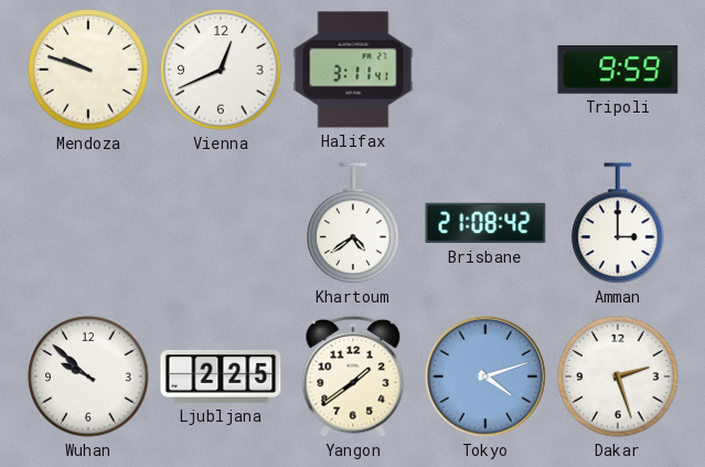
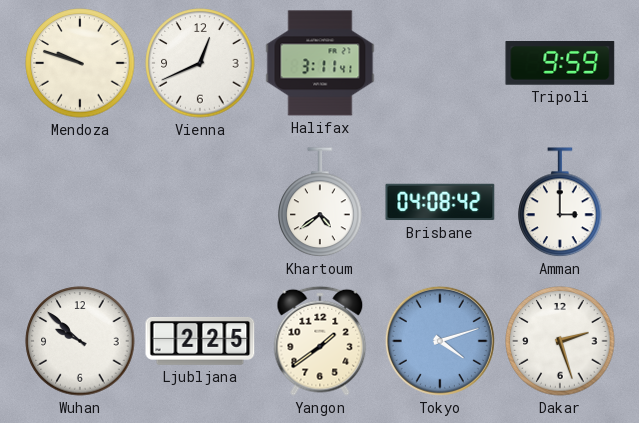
Brisbane: 21:08 -> 04:08 (440, 202)
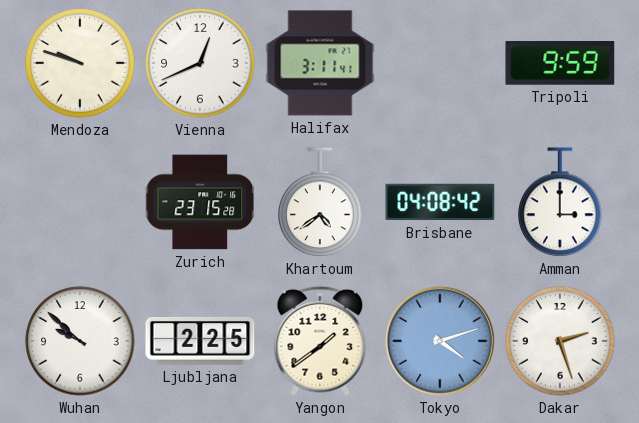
Zurich: none -> 23:15 (201, 202)
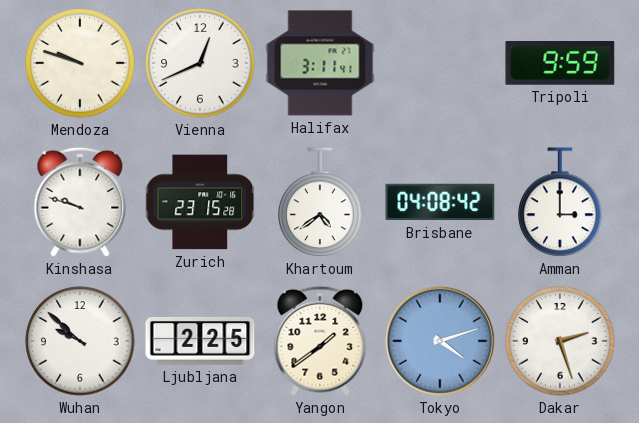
Kinshasa: none -> 9:48 (80, 202)
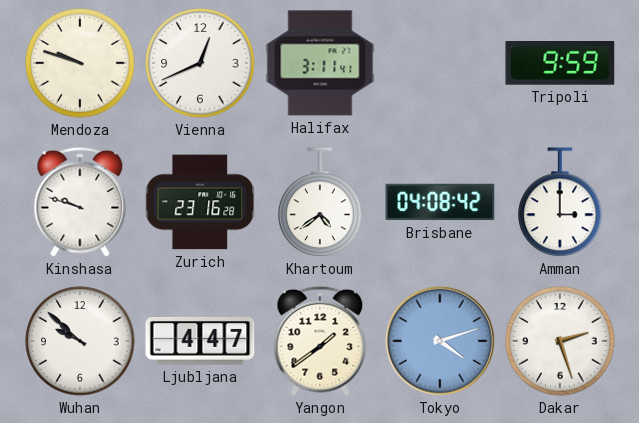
Zurich: 23:15 -> 23:16 (201, 202)
Ljubljana: 2:25 -> 4:47 (200, 341)
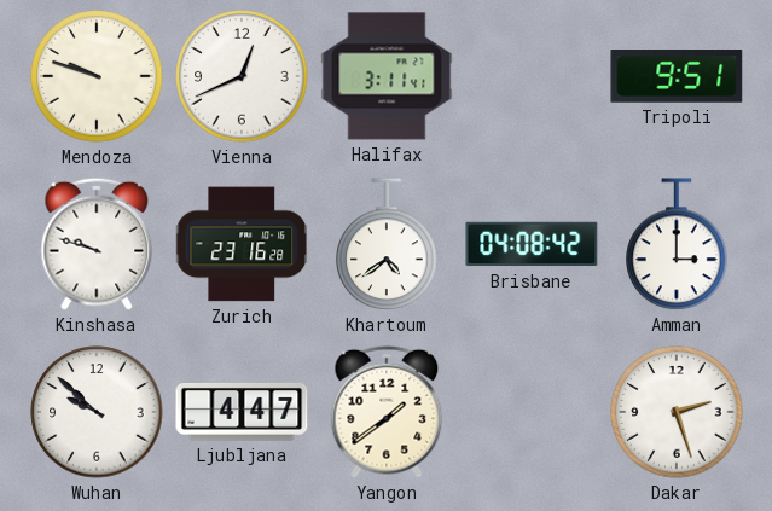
Tripoli: 9:59 -> 9:51 (677, 77)
Tokyo: 4:12 -> none (440, 341)
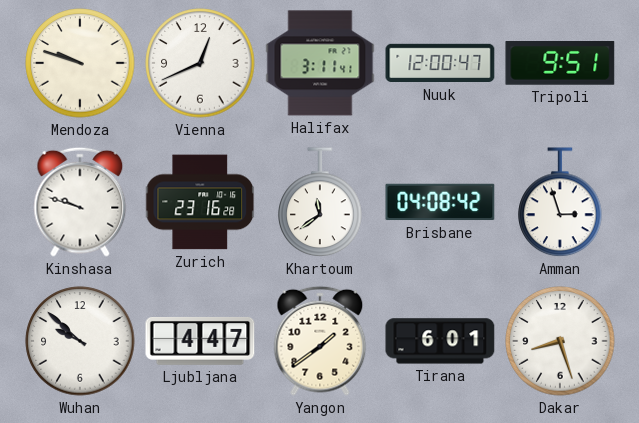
Nuuk: none -> 12:00 (440, 63)
Khartoum: 4:39 -> 11:39 (320, 203)
Amman: 3:00 -> 2:57 (560, 203)
Tirana: none -> 6:01 (440, 341)
Dakar: 2:27 -> 8:27 (560, 341)
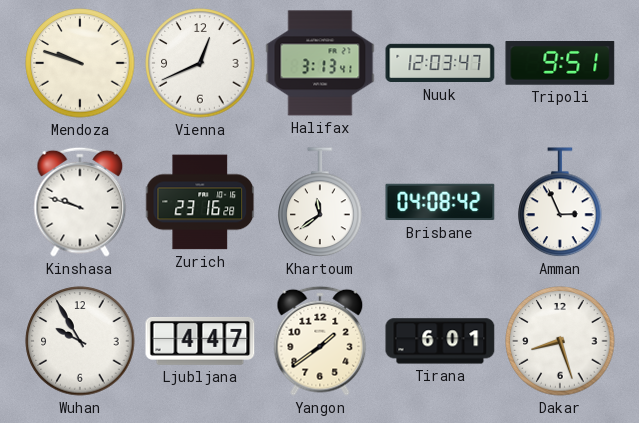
Halifax: 3:11 -> 3:13 (320, 63)
Nuuk: 12:00 -> 12:03 (440, 63)
Amman: 2:57 -> 2:56 (560, 203)
Wuhan: 9:52 -> 9:55 (80, 341)
